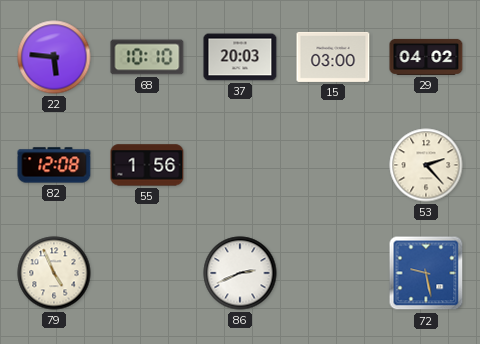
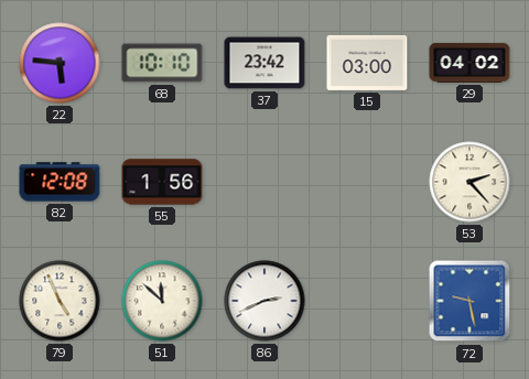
37: 20:03 -> 23:42 (264, 63)
51: none -> 11:52 (162, 301)
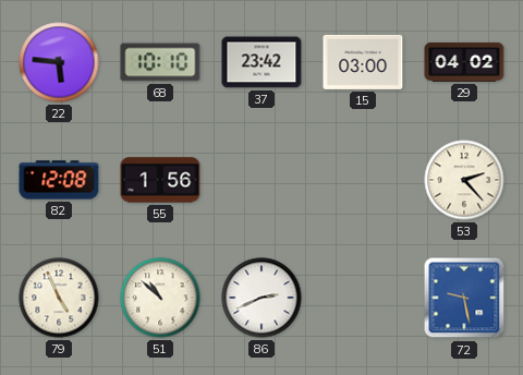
51: 11:52 -> 10:52 (160, 298)
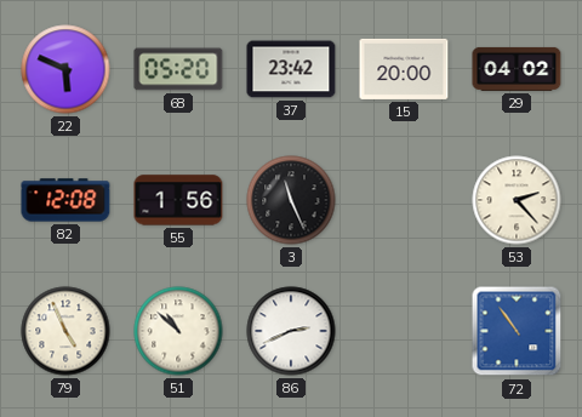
22: 5:46 -> 5:49 (65, 69)
68: 10:10 -> 05:20 (178, 69)
15: 03:00 -> 20:00 (404, 69)
3: none -> 11:26 (291, 200)
72: 9:28 -> 10:54 (517, 331)
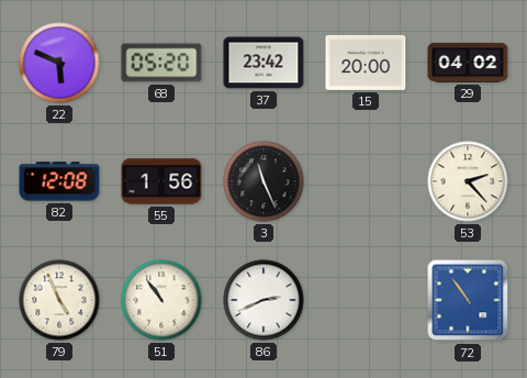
51: 10:52 -> 10:54 (161, 300)
